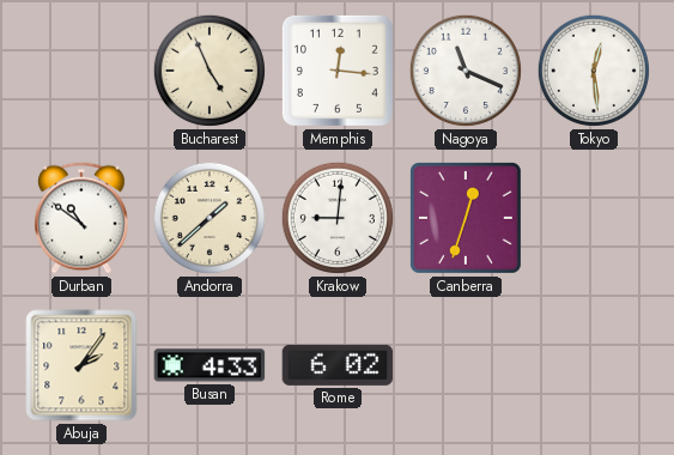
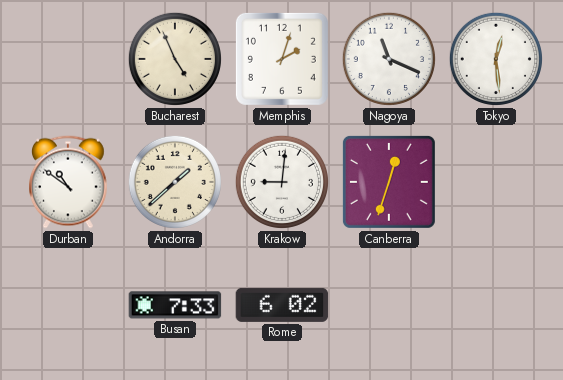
Memphis: 12:16 -> 2:03 (282, 59)
Abuja: 2:06 -> none (81, 365)
Busan: 4:33 -> 7:33 (175, 305)
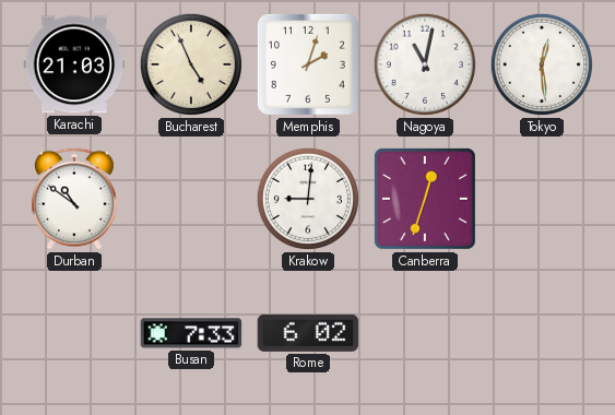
Karachi: none -> 21:03 (74, 64)
Nagoya: 11:19 -> 11:02 (425, 64)
Andorra: 1:38 -> none (175, 182)
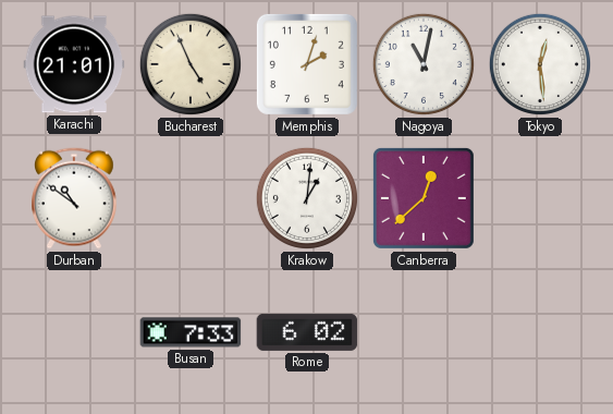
Karachi: 21:03 -> 21:01 (74, 64)
Krakow: 9:01 -> 1:01 (307, 198)
Canberra: 12:33 -> 12:38 (424, 198)
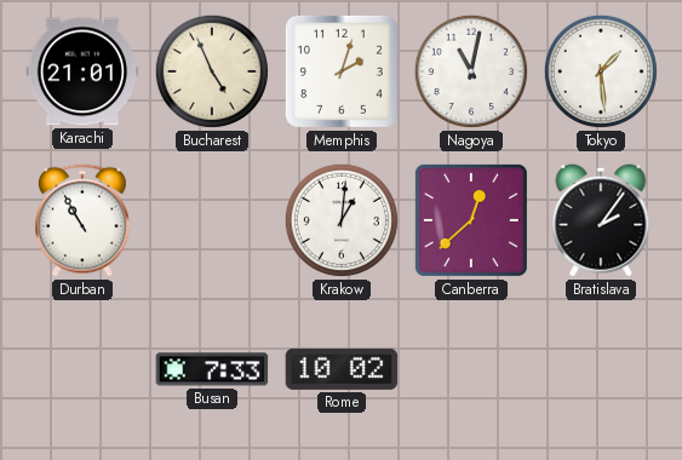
Tokyo: 12:29 -> 1:29 (601, 71)
Durban: 10:51 -> 10:55 (84, 220)
Bratislava: none -> 2:06 (601, 220)
Rome: 6:02 -> 10:02 (342, 369)
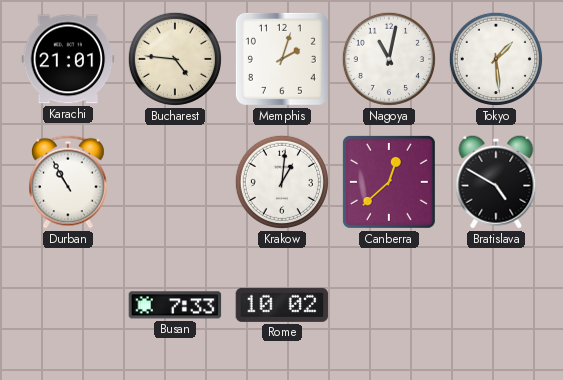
Bucharest: 4:56 -> 4:46 (175, 59)
Bratislava: 2:06 -> 4:50 (496, 182)
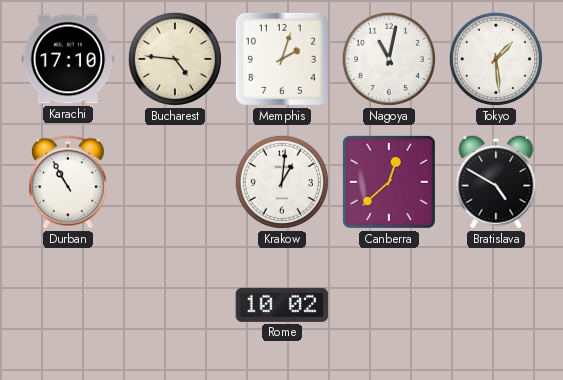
Karachi: 21:01 -> 17:10 (68, 59)
Busan: 7:33 -> none (175, 305)
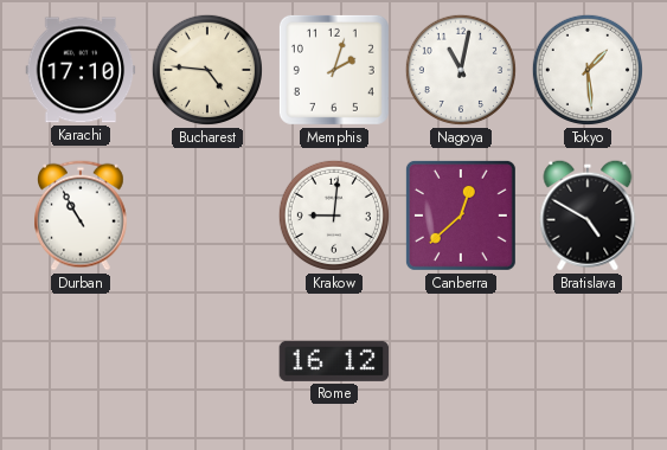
Krakow: 1:01 -> 9:01 (334, 216)
Rome: 10:02 -> 16:12 (334, 361)
